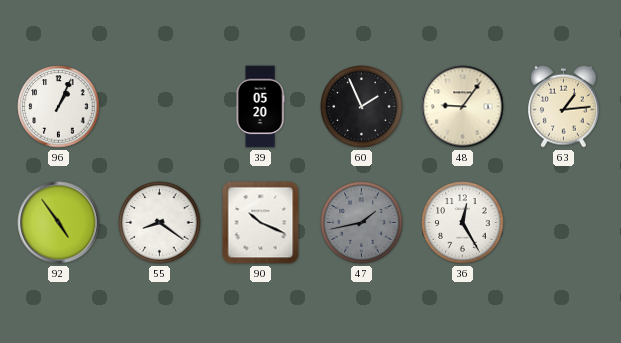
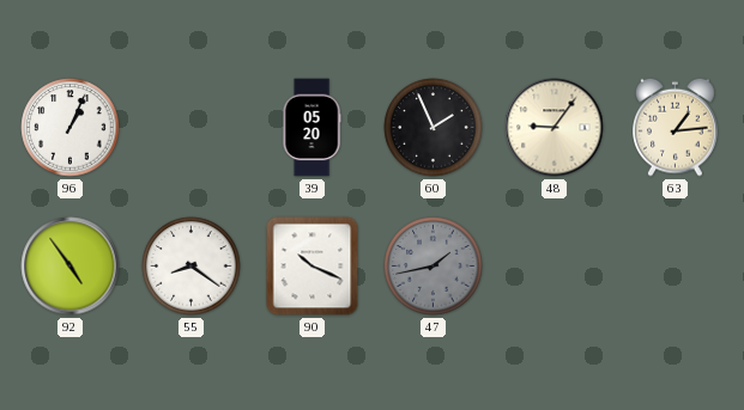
36: 12:25 -> none (463, 223)
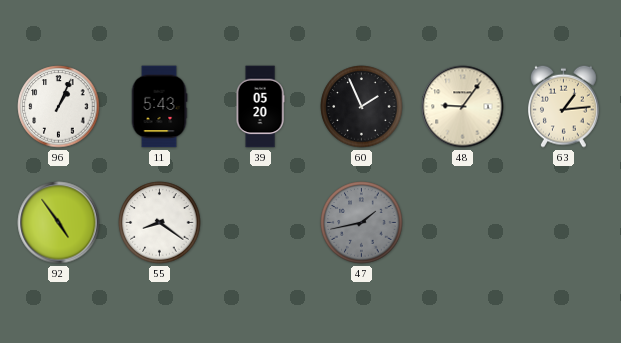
11: none -> 5:43 (159, 107)
90: 10:19 -> none (313, 267)
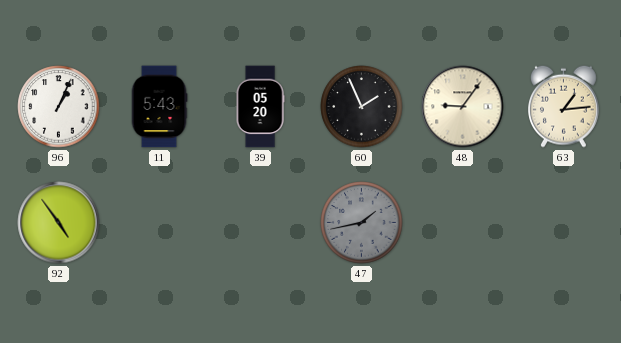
55: 8:21 -> none (160, 223)
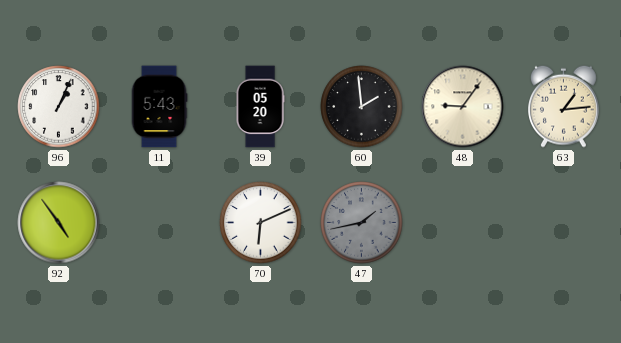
60: 1:56 -> 1:59 (362, 107)
70: none -> 6:11 (261, 223)
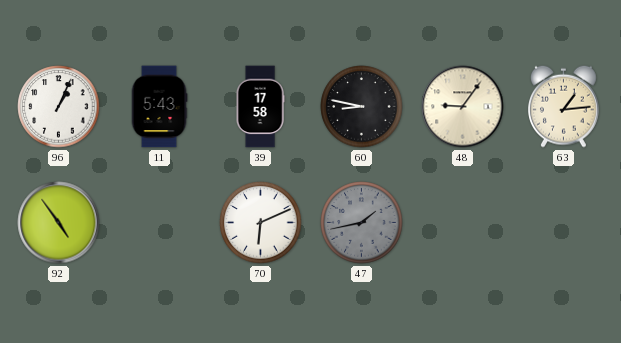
39: 05:20 -> 17:58 (260, 107)
60: 1:59 -> 8:47 (362, 107)
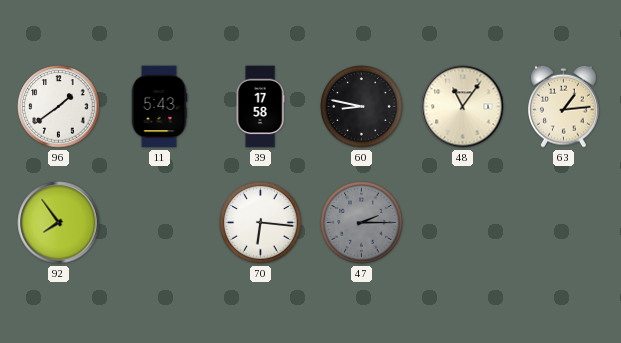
96: 1:04 -> 1:39 (59, 107)
48: 9:06 -> 11:06 (463, 107)
92: 4:54 -> 7:54 (59, 223)
70: 6:11 -> 6:16 (261, 223)
47: 1:43 -> 2:15 (362, 223)
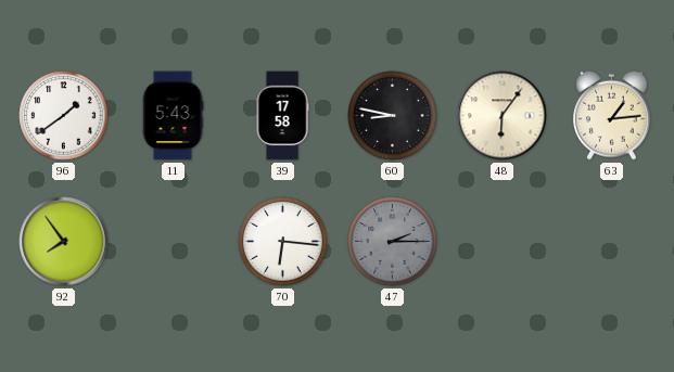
48: 11:06 -> 6:06 (503, 116)
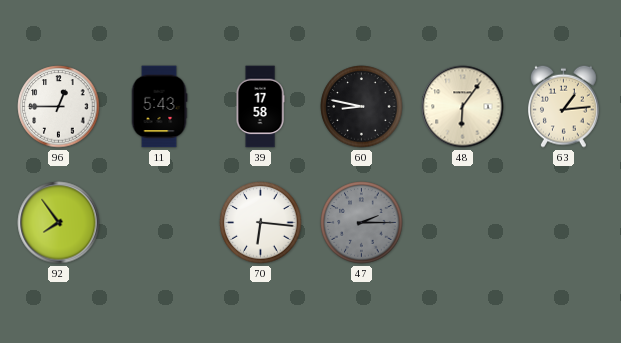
96: 1:39 -> 12:45 (59, 107)
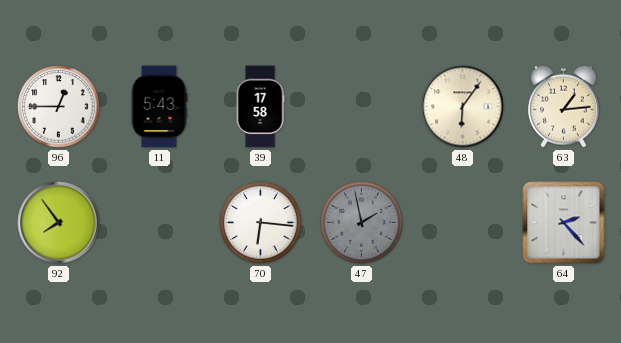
60: 8:47 -> none (362, 107)
47: 2:15 -> 1:58 (362, 223)
64: none -> 2:23 (564, 223)
